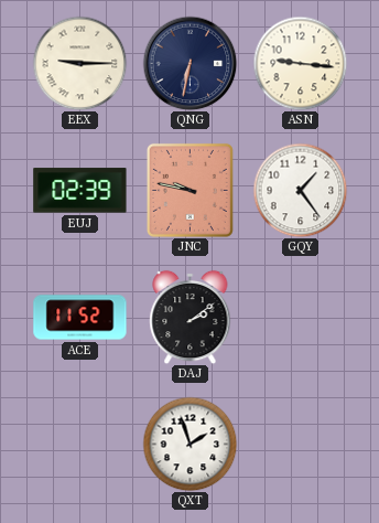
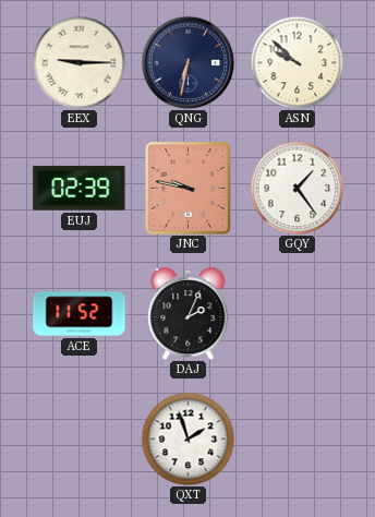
ASN: 9:16 -> 9:52 (297, 62)
DAJ: 2:09 -> 2:04 (189, 313)
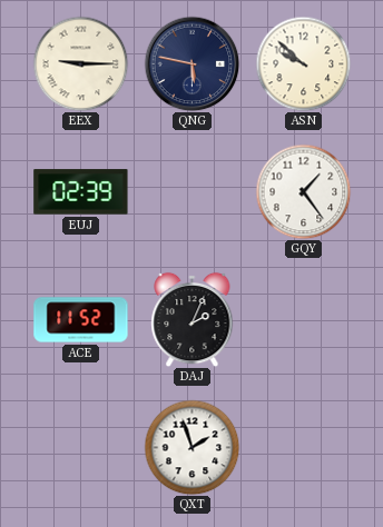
QNG: 6:32 -> 5:47 (191, 63)
JNC: 9:47 -> none (187, 188)
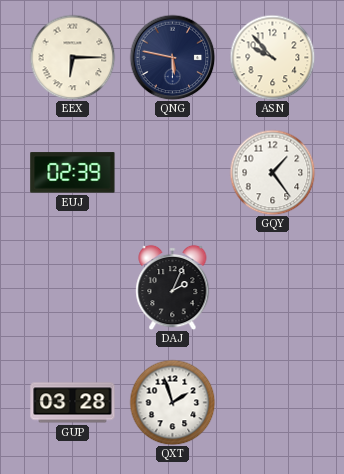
EEX: 9:15 -> 6:15 (72, 57)
ASN: 9:52 -> 9:53 (272, 57)
ACE: 11:52 -> none (81, 320)
GUP: none -> 03:28 (73, 403)
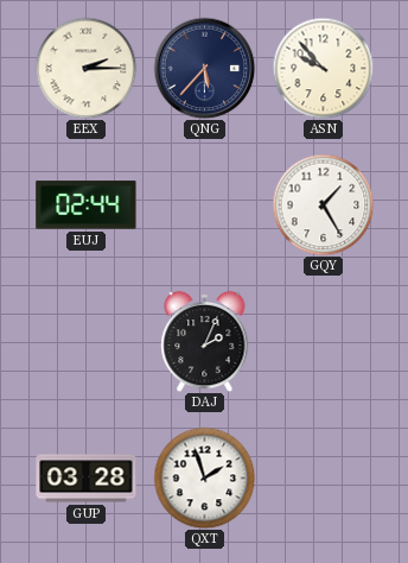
EEX: 6:15 -> 2:15 (85, 68)
QNG: 5:47 -> 5:37 (204, 68)
EUJ: 02:39 -> 02:44 (87, 205)
GQY: 1:24 -> 1:25 (323, 204)
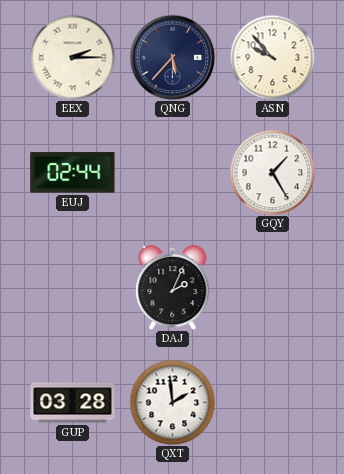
QXT: 1:57 -> 1:59 (172, 402)
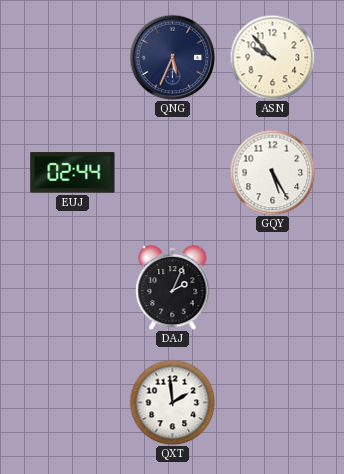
EEX: 2:15 -> none (72, 57)
QNG: 5:37 -> 5:34 (172, 57)
GQY: 1:25 -> 5:25 (272, 172)
GUP: 03:28 -> none (73, 403)
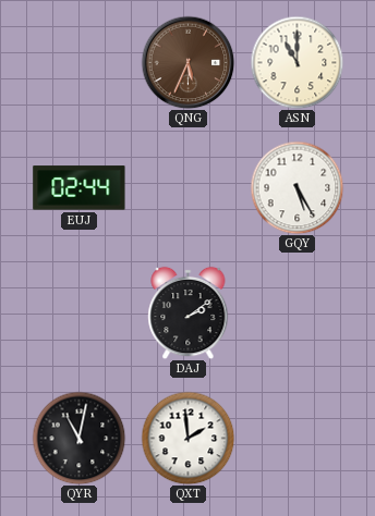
QNG dial: navy -> brown (187, 62)
ASN: 9:53 -> 11:00 (297, 62)
DAJ: 2:04 -> 2:09 (189, 312)
QYR: none -> 11:02 (78, 438)
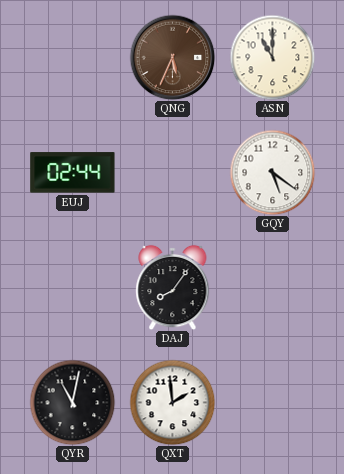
GQY: 5:25 -> 5:21 (272, 172)
DAJ: 2:09 -> 8:06 (173, 287)
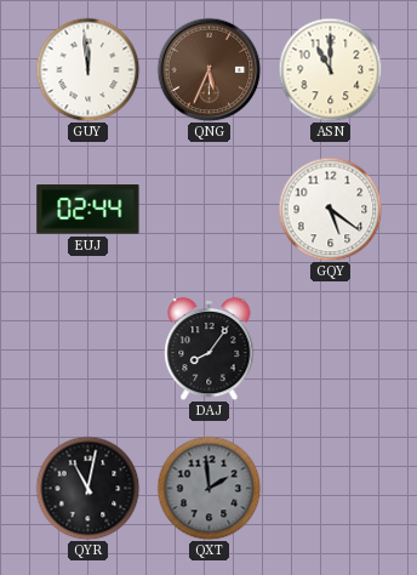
GUY: none -> 11:59 (87, 69)
QXT dial: white -> grey (208, 488)
